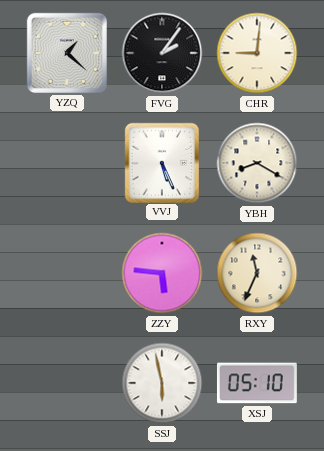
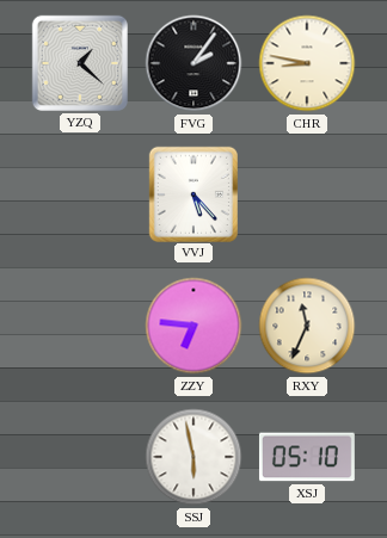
CHR: 9:01 -> 8:47 (307, 63)
VVJ: 5:26 -> 5:23 (192, 193)
YBH: 8:20 -> none (257, 163)
ZZY: 5:46 -> 6:46 (193, 326)
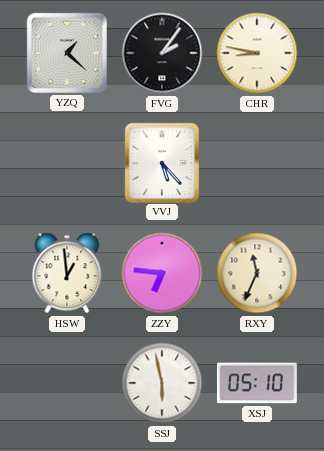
HSW: none -> 12:59 (67, 273)
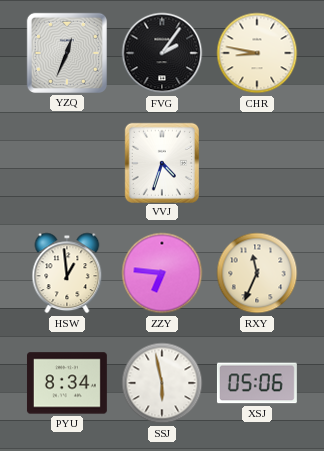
YZQ: 1:22 -> 12:34 (67, 53)
VVJ: 5:23 -> 4:33 (161, 162)
PYU: none -> 8:34 (67, 383)
XSJ: 05:10 -> 05:06 (257, 383)
